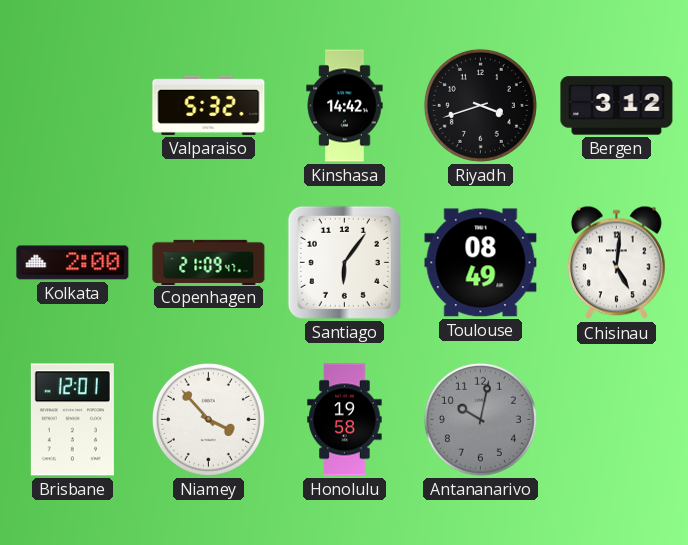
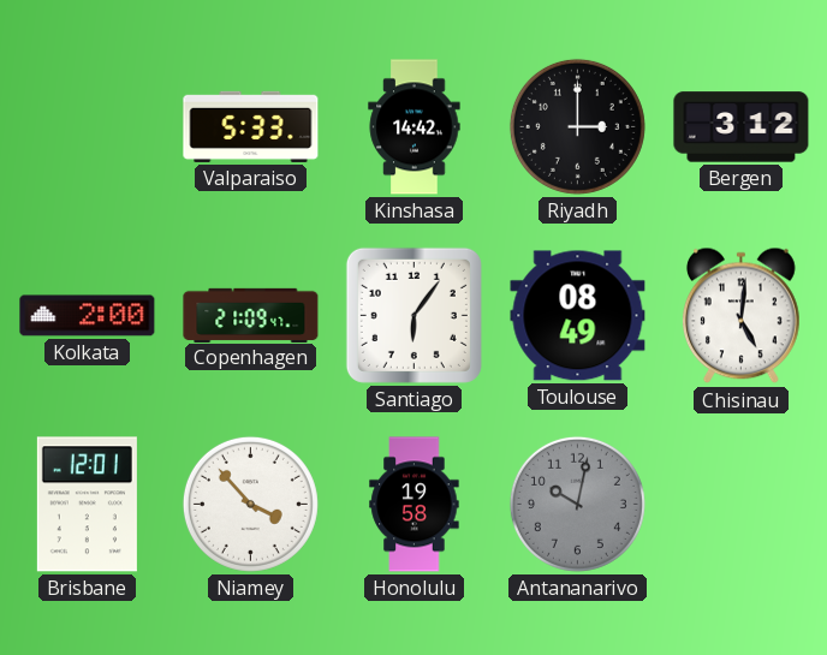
Valparaiso: 5:32 -> 5:33 (251, 126)
Riyadh: 3:42 -> 3:00 (577, 126)
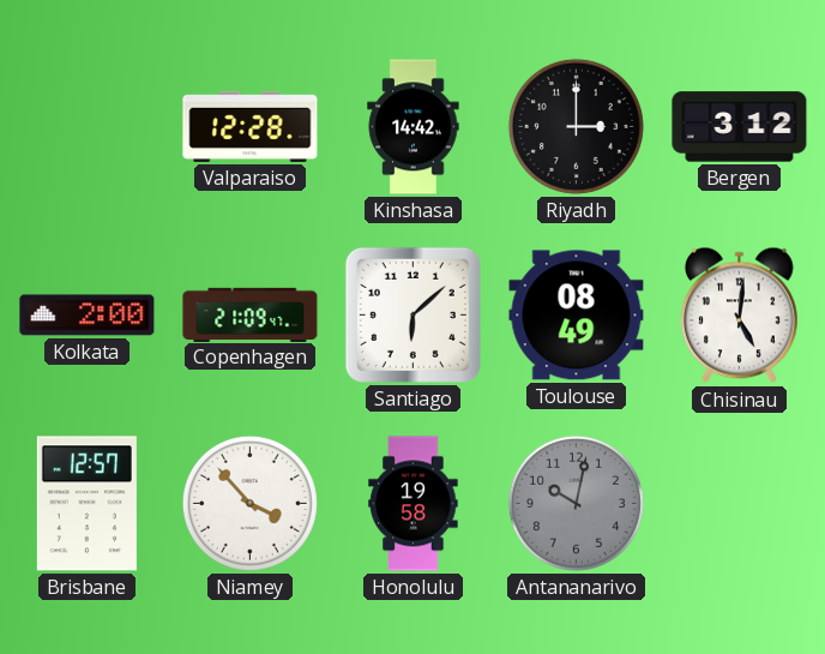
Valparaiso: 5:33 -> 12:28 (251, 126)
Santiago: 6:06 -> 6:08 (412, 314)
Brisbane: 12:01 -> 12:57 (86, 504)
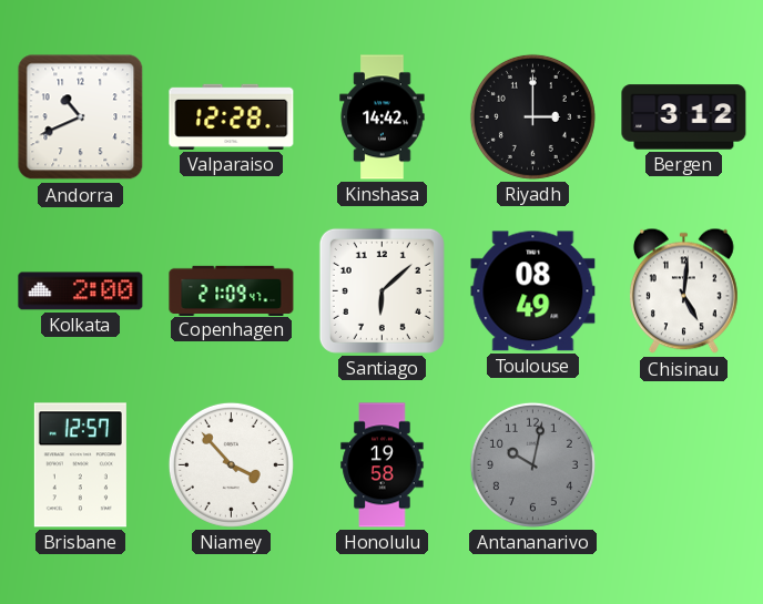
Andorra: none -> 10:41 (81, 117)
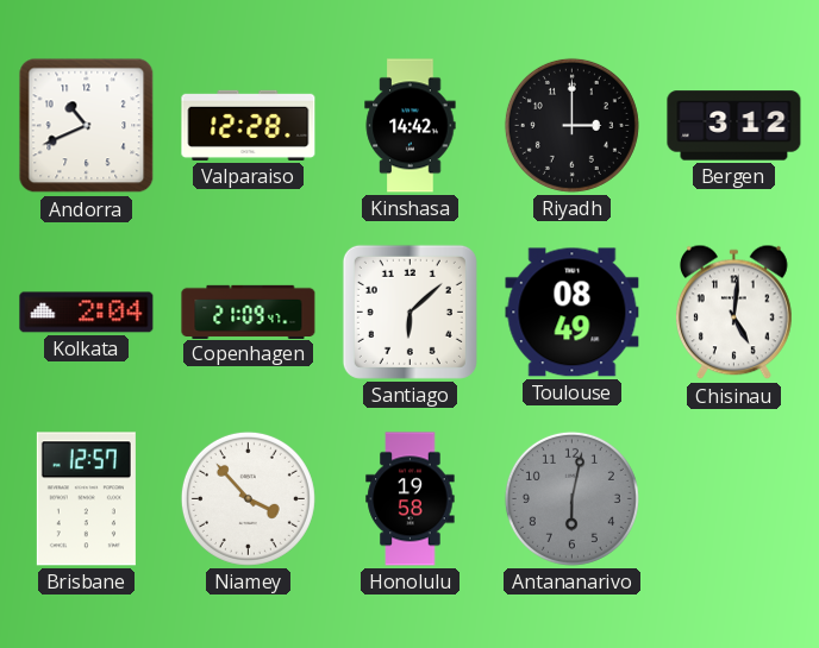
Kolkata: 2:00 -> 2:04 (87, 313)
Antananarivo: 10:02 -> 6:02 (571, 498)
